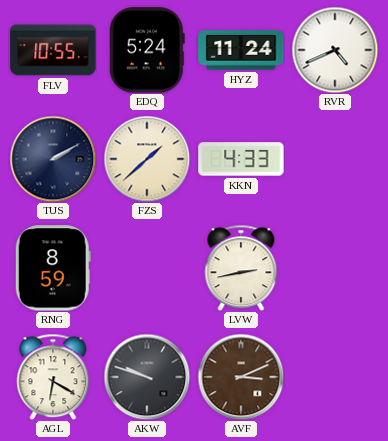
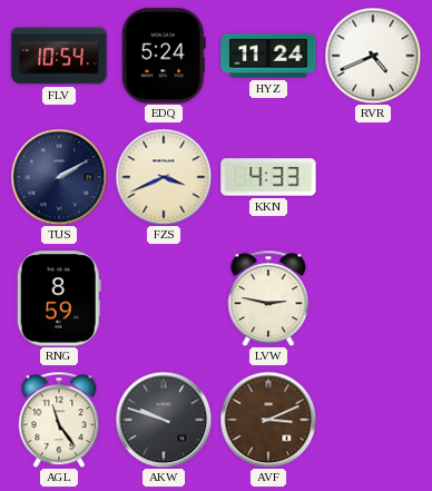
FLV: 10:55 -> 10:54 (59, 56)
FZS: 1:38 -> 3:41 (164, 177)
LVW: 2:43 -> 2:47 (268, 298)
AGL: 6:20 -> 11:24 (59, 420)
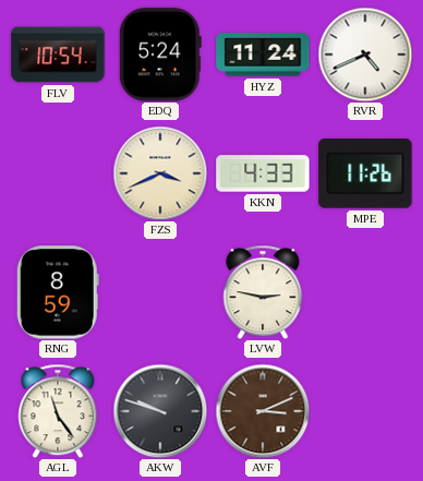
TUS: 2:10 -> none (59, 177)
MPE: none -> 11:26 (365, 175)
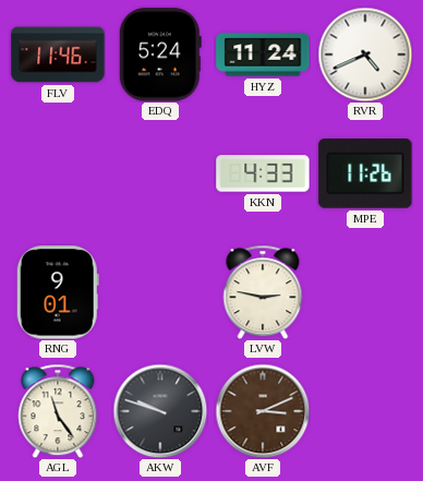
FLV: 10:54 -> 11:46 (58, 55)
FZS: 3:41 -> none (160, 173)
RNG: 8:59 -> 9:01 (58, 292)
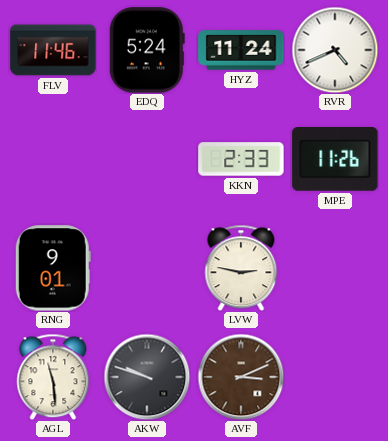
KKN: 4:33 -> 2:33 (241, 159)
AGL: 11:24 -> 11:29 (53, 377)
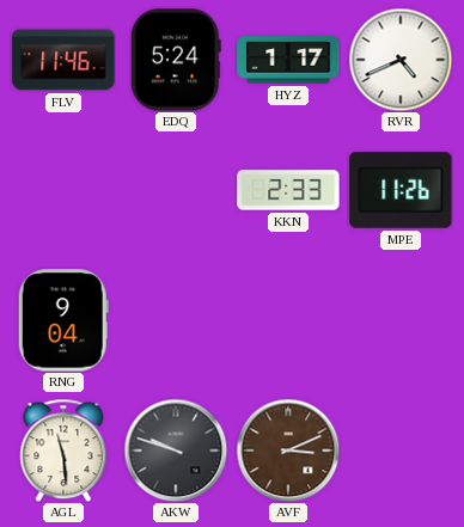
HYZ: 11:24 -> 1:17 (288, 60)
RNG: 9:01 -> 9:04 (63, 320)
LVW: 2:47 -> none (241, 268)
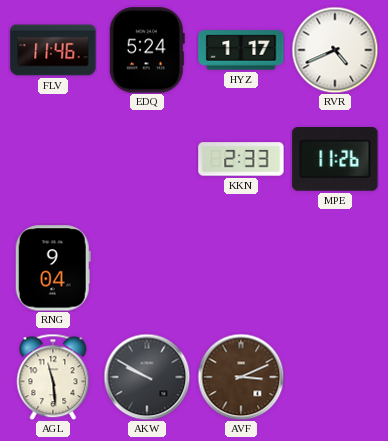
AKW: 9:48 -> 9:50 (147, 377)
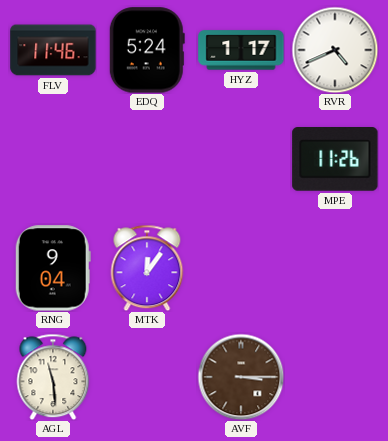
KKN: 2:33 -> none (241, 159)
MTK: none -> 12:06 (147, 268)
AKW: 9:50 -> none (147, 377)
AVF: 3:11 -> 3:15 (241, 377)
